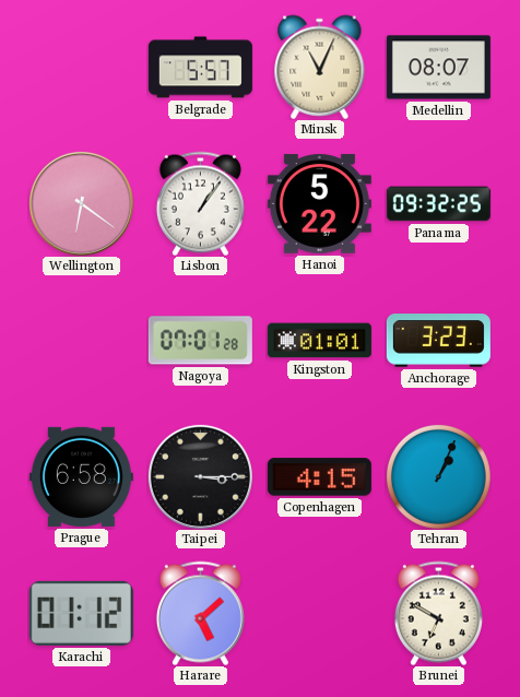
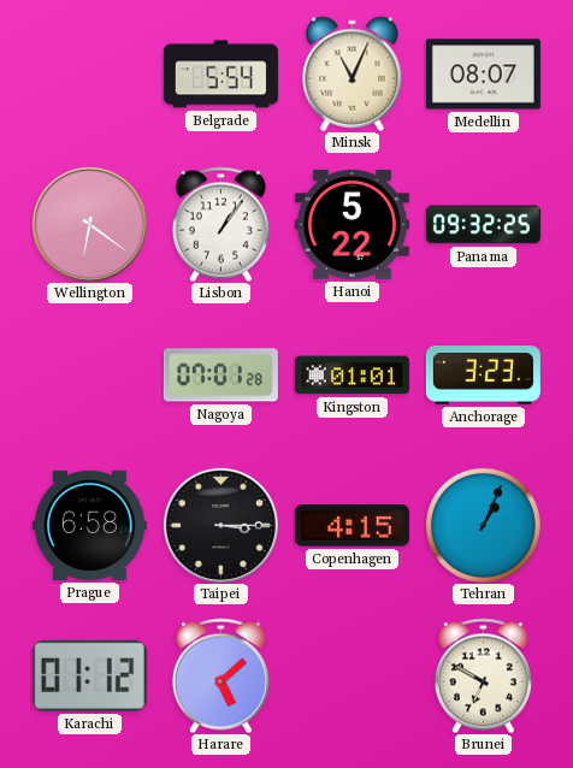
Belgrade: 5:57 -> 5:54 (220, 75)
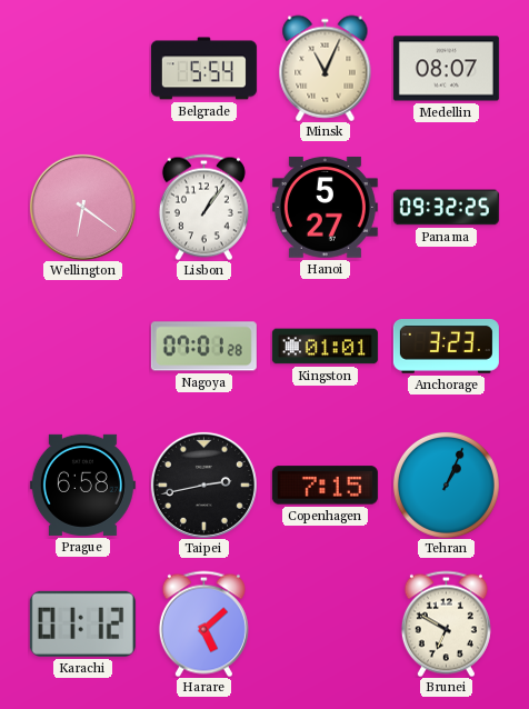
Hanoi: 5:22 -> 5:27 (325, 207)
Taipei: 3:15 -> 2:43 (203, 485)
Copenhagen: 4:15 -> 7:15 (325, 486)
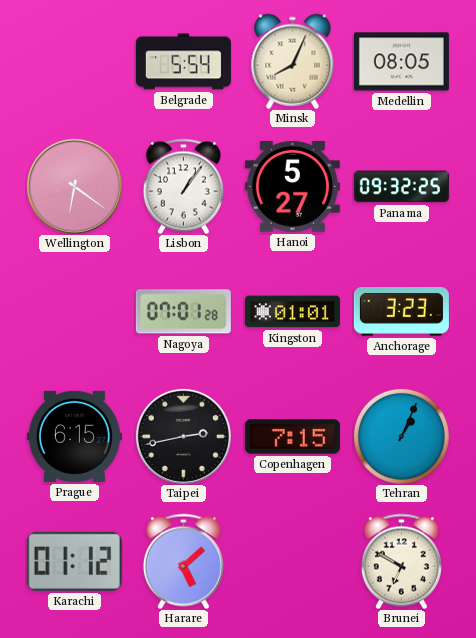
Minsk: 11:04 -> 8:04 (293, 61)
Medellin: 08:07 -> 08:05 (401, 62)
Prague: 6:58 -> 6:15 (74, 436)
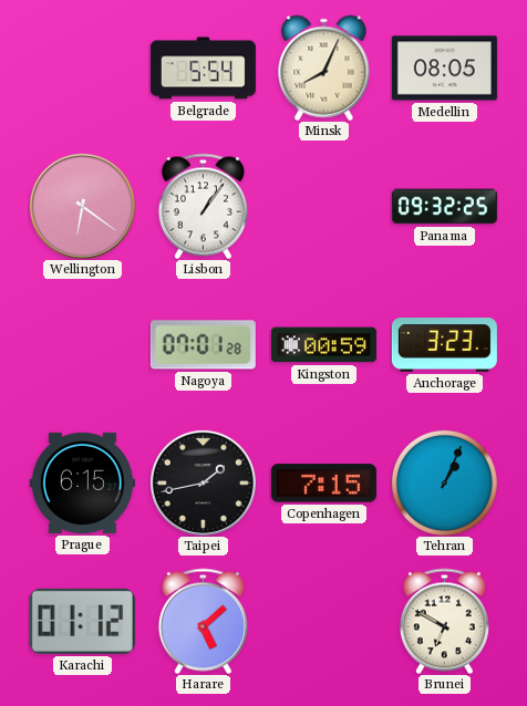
Hanoi: 5:27 -> none (292, 186)
Kingston: 01:01 -> 00:59 (323, 345)
Taipei: 2:43 -> 1:43 (203, 482)
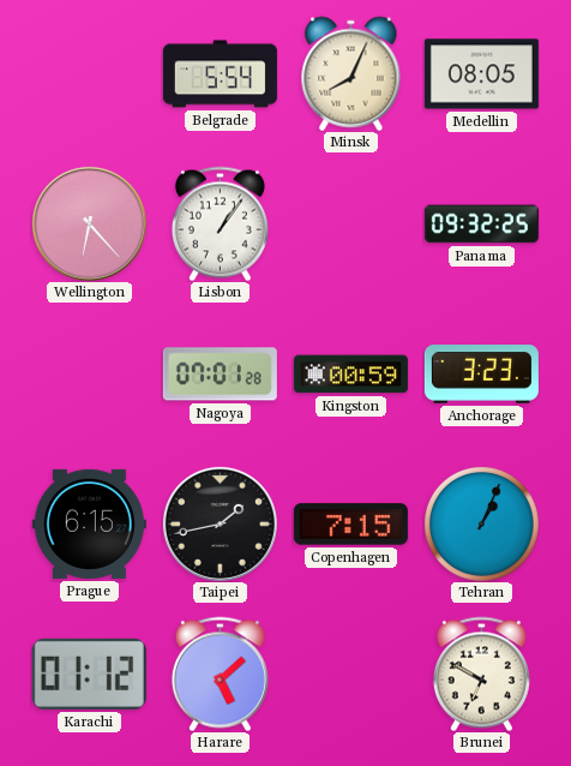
Wellington: 6:21 -> 6:23 (89, 223)
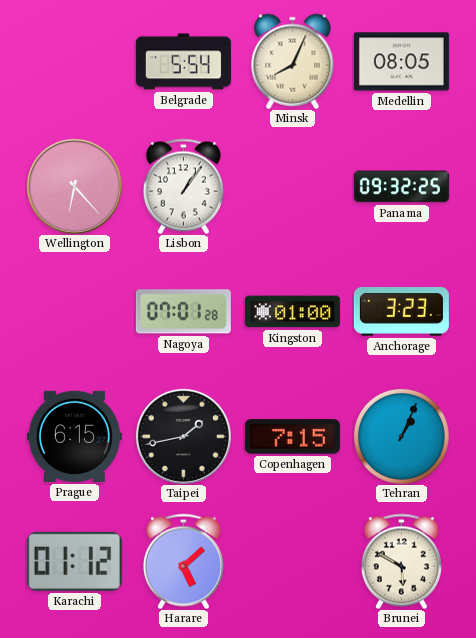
Kingston: 00:59 -> 01:00 (292, 312)
Brunei: 6:50 -> 5:50 (401, 561)
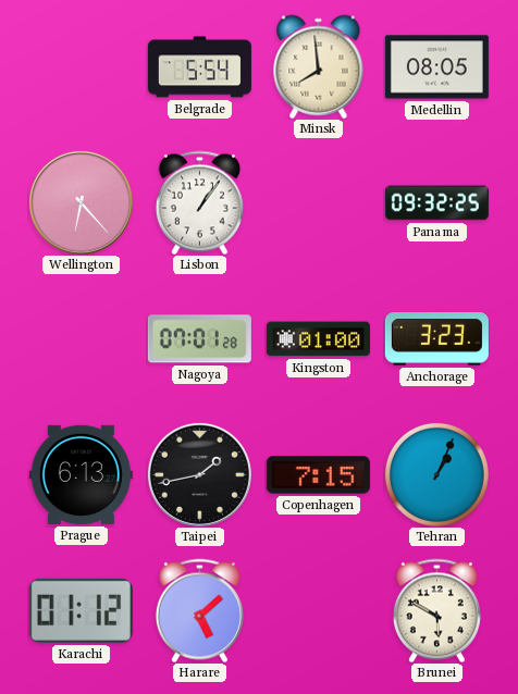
Minsk: 8:04 -> 7:59 (319, 66)
Prague: 6:15 -> 6:13 (81, 474)
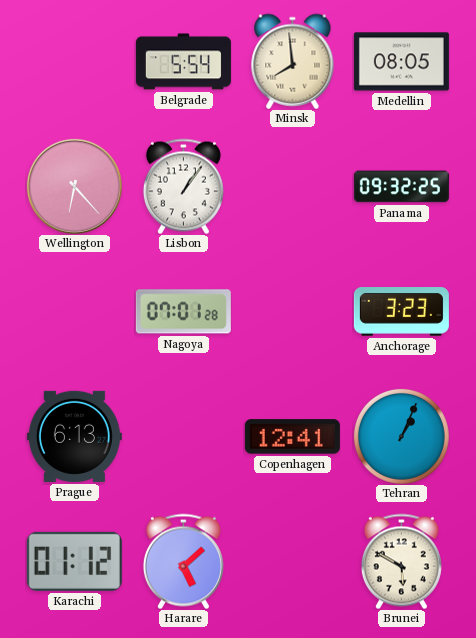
Kingston: 01:00 -> none (318, 339)
Taipei: 1:43 -> none (199, 474)
Copenhagen: 7:15 -> 12:41 (292, 437)
